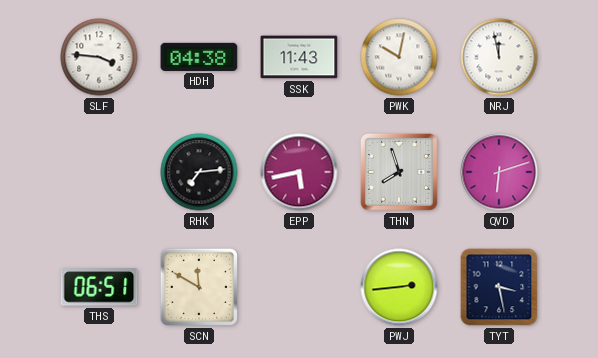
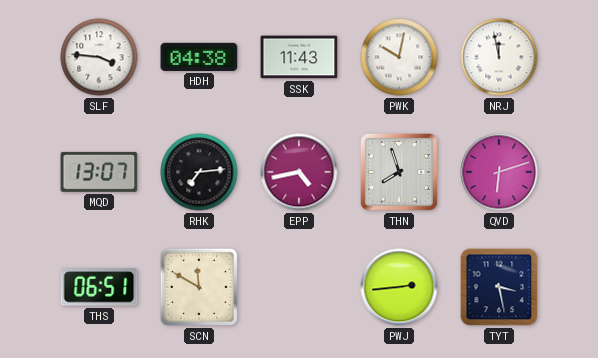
MQD: none -> 13:07 (99, 172)
EPP: 5:43 -> 4:43 (299, 172)
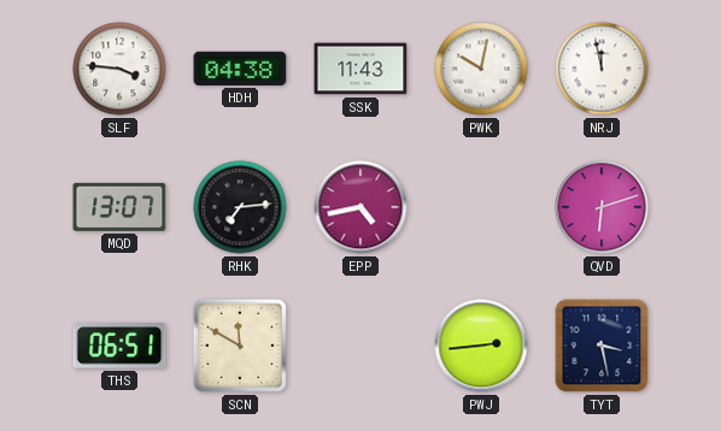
THN: 7:57 -> none (399, 172)
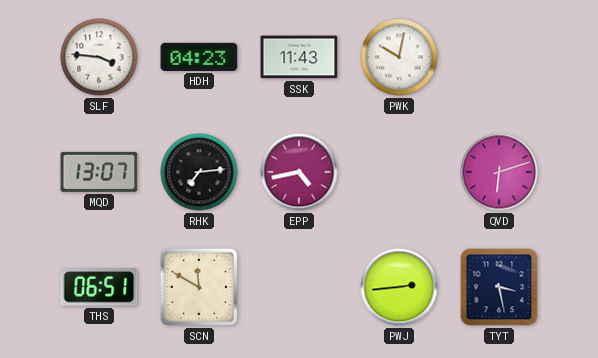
HDH: 04:38 -> 04:23 (199, 57)
NRJ: 11:58 -> none (602, 69)
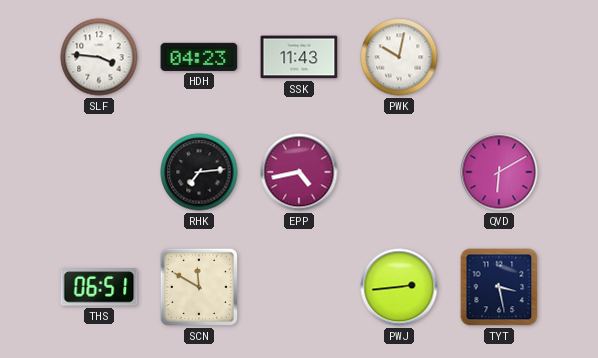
MQD: 13:07 -> none (99, 172)
QVD: 6:12 -> 6:10 (499, 172)
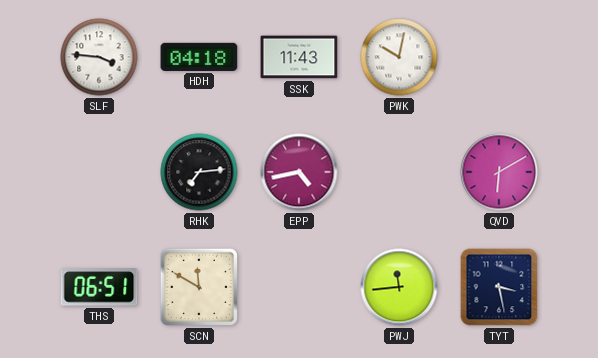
HDH: 04:23 -> 04:18 (199, 57)
PWJ: 2:44 -> 11:44 (399, 287)
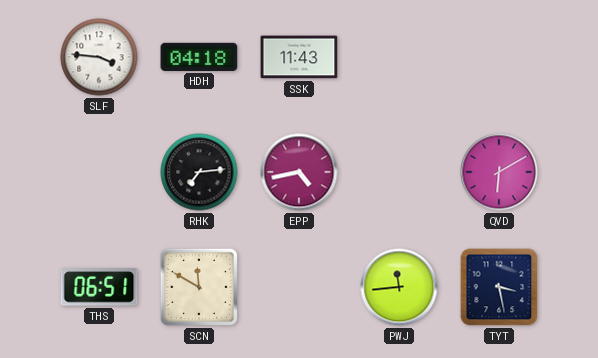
PWK: 10:02 -> none (399, 57)
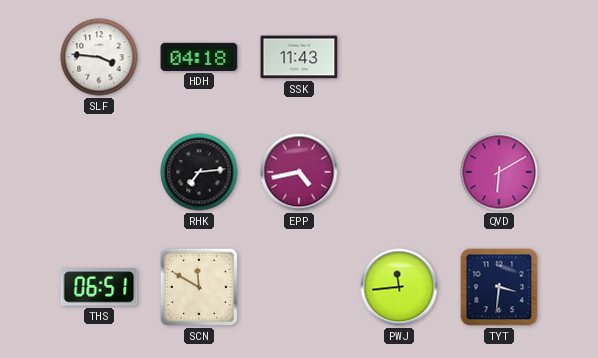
TYT: 3:28 -> 3:31 (499, 287)
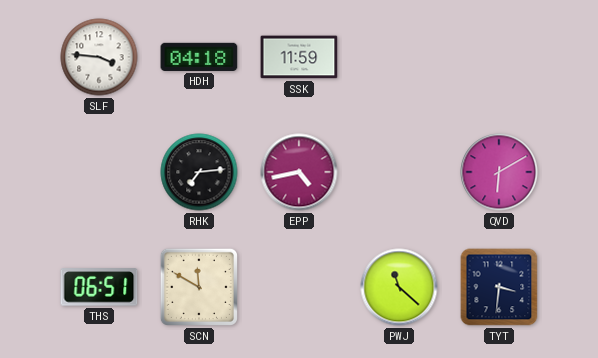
SSK: 11:43 -> 11:59 (299, 57)
PWJ: 11:44 -> 11:22 (399, 287)
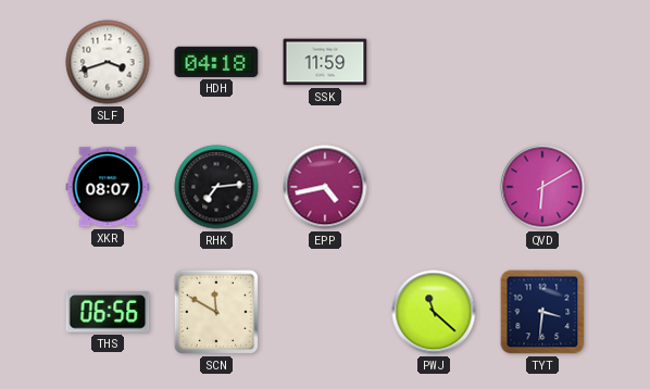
SLF: 3:46 -> 3:42 (108, 62)
XKR: none -> 08:07 (108, 187)
THS: 06:51 -> 06:56 (108, 312)
